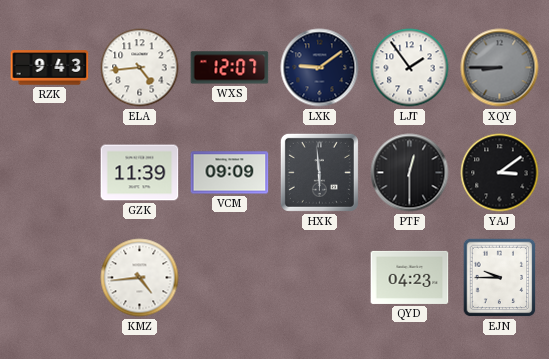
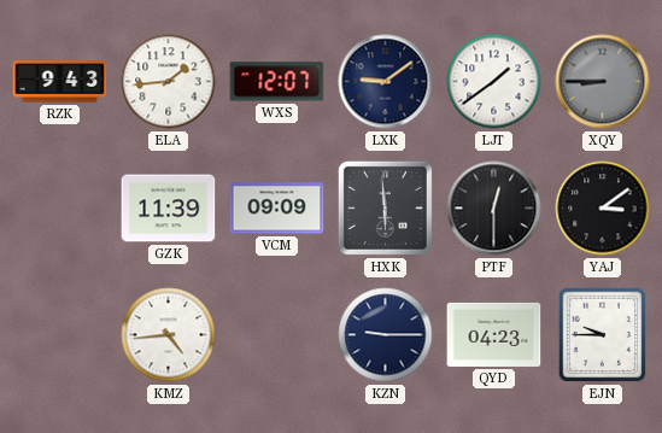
ELA: 4:44 -> 1:44 (169, 82)
LJT: 1:54 -> 1:39 (494, 82)
KZN: none -> 9:15 (386, 335)
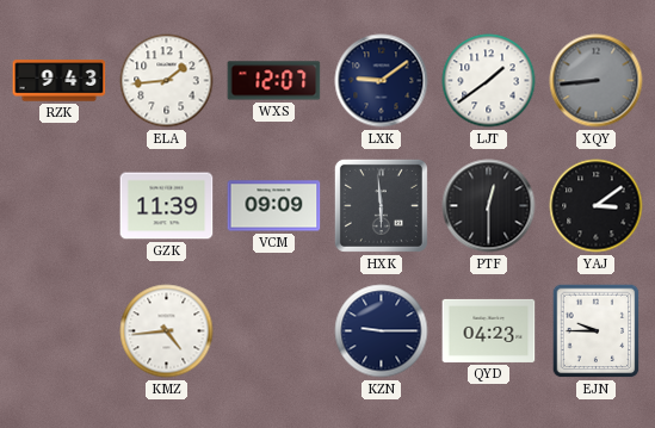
XQY: 8:45 -> 8:44 (597, 81)
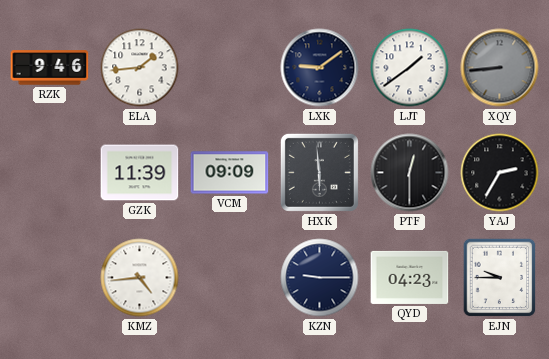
RZK: 9:43 -> 9:46 (50, 68)
WXS: 12:07 -> none (274, 81)
YAJ: 3:09 -> 2:35 (500, 173)
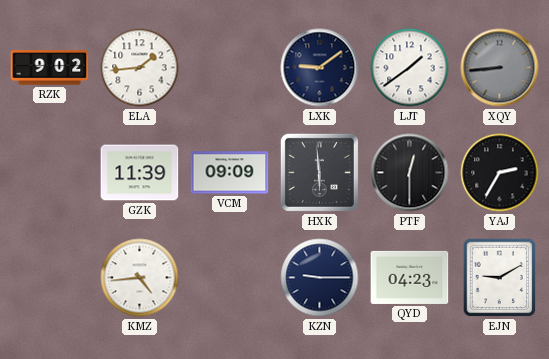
RZK: 9:46 -> 9:02 (50, 68)
EJN: 9:45 -> 9:10 (500, 278)
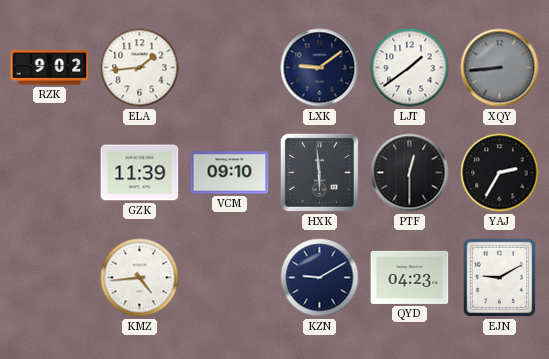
VCM: 09:09 -> 09:10 (230, 173)
KZN: 9:15 -> 9:10 (320, 278)
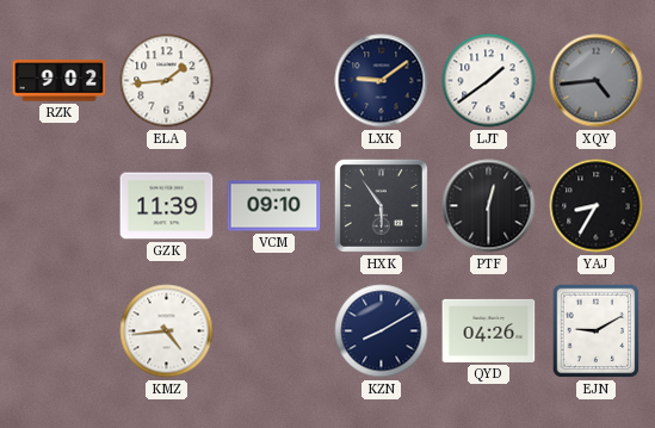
XQY: 8:44 -> 4:44 (597, 81)
HXK: 5:59 -> 5:54 (381, 205)
YAJ: 2:35 -> 8:35 (597, 206)
KZN: 9:10 -> 8:10 (382, 331)
QYD: 04:23 -> 04:26 (489, 330)
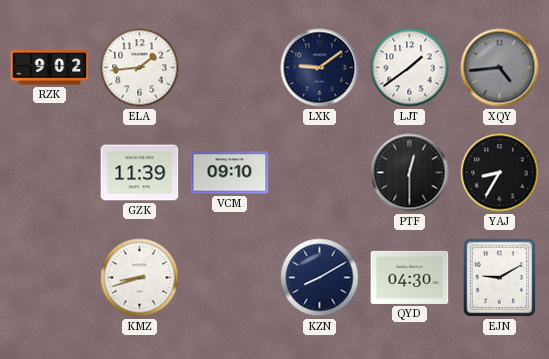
HXK: 5:54 -> none (381, 205)
KMZ: 4:44 -> 8:42 (140, 278)
QYD: 04:26 -> 04:30 (410, 277)
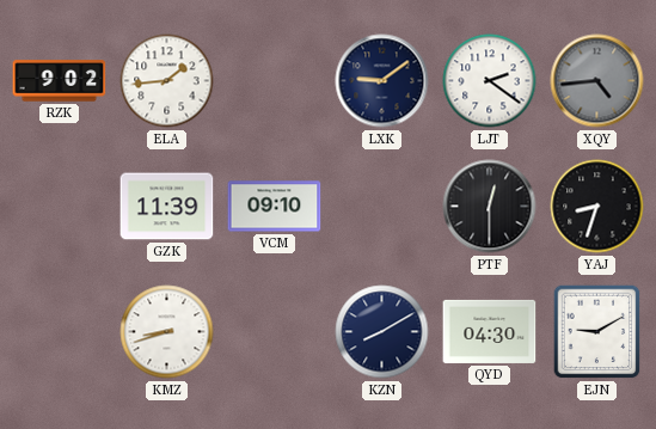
LJT: 1:39 -> 2:21 (490, 81)
YAJ: 8:35 -> 8:33 (597, 207)
